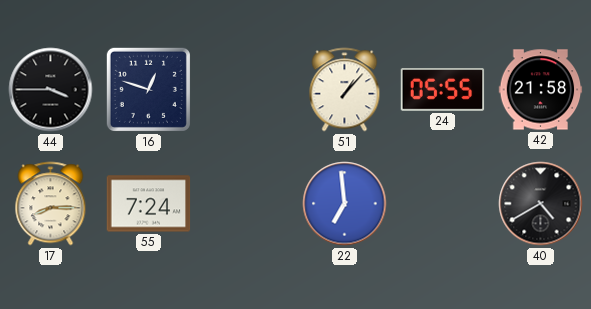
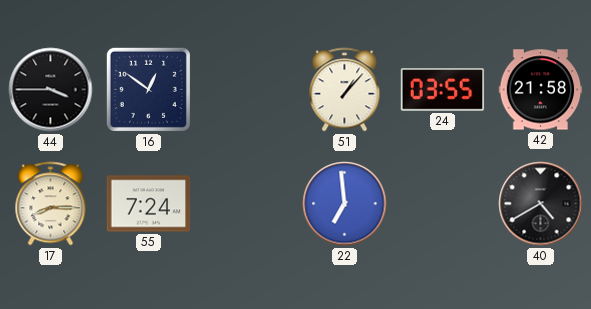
16: 12:48 -> 12:51 (148, 89)
24: 05:55 -> 03:55 (443, 90)
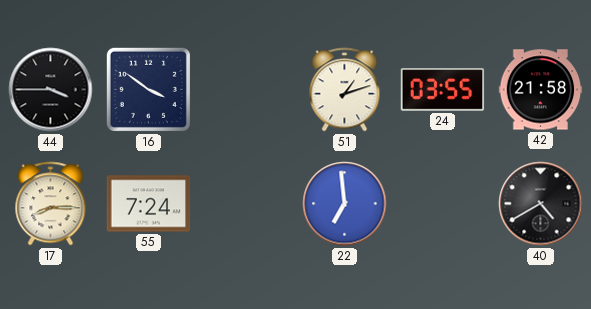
16: 12:51 -> 3:51 (148, 89)
51: 1:07 -> 1:12 (345, 90)
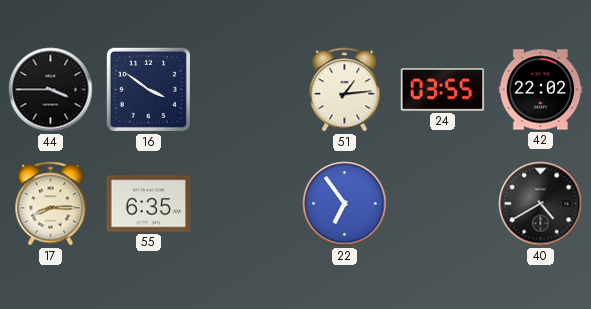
51: 1:12 -> 1:14 (345, 90)
42: 21:58 -> 22:02 (541, 90)
55: 7:24 -> 6:35 (149, 204)
22: 6:59 -> 6:54 (345, 204)
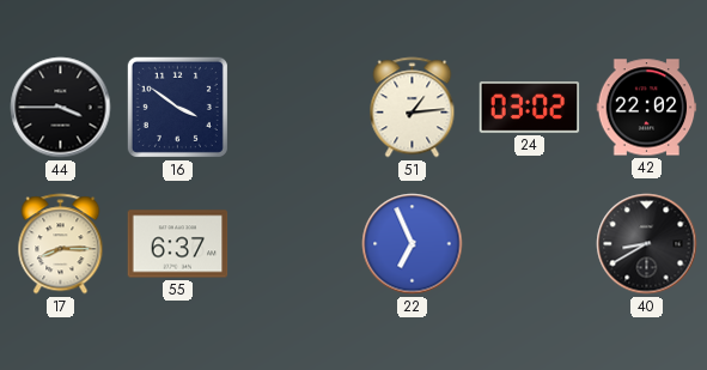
24: 03:55 -> 03:02 (530, 108)
55: 6:35 -> 6:37 (178, 244)
22: 6:54 -> 6:56 (413, 244)
40: 4:40 -> 8:40 (647, 244)
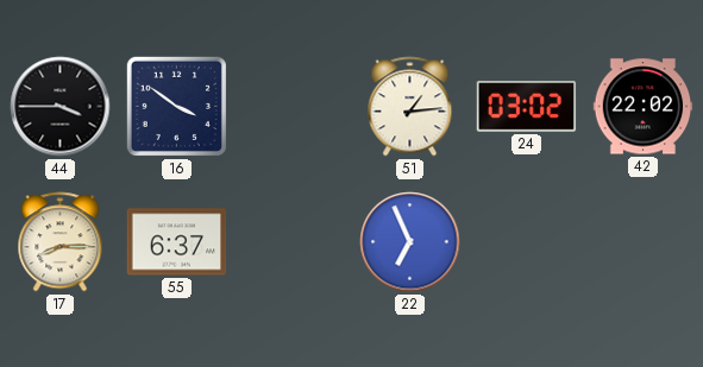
40: 8:40 -> none (647, 244)
